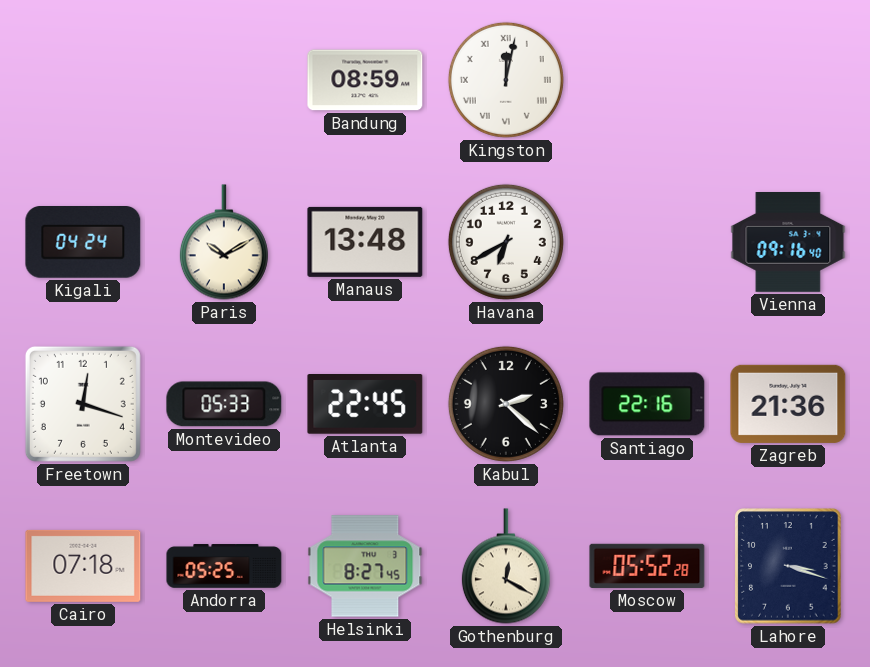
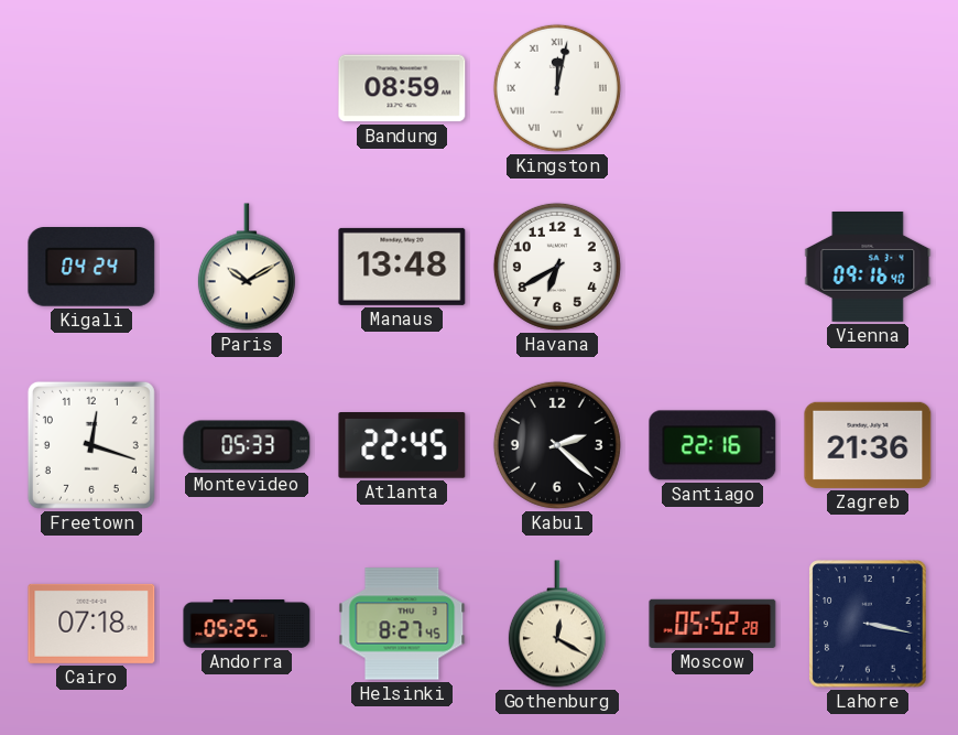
Lahore: 3:18 -> 3:17 (868, 624)
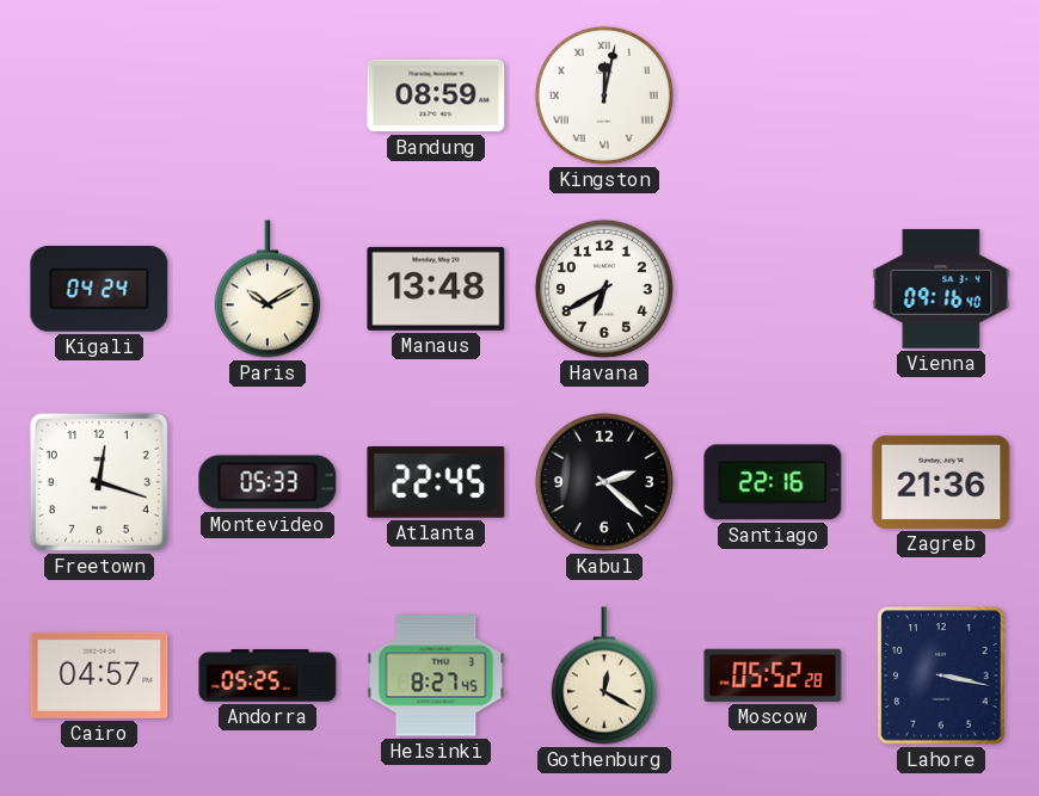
Cairo: 07:18 -> 04:57 (99, 675)
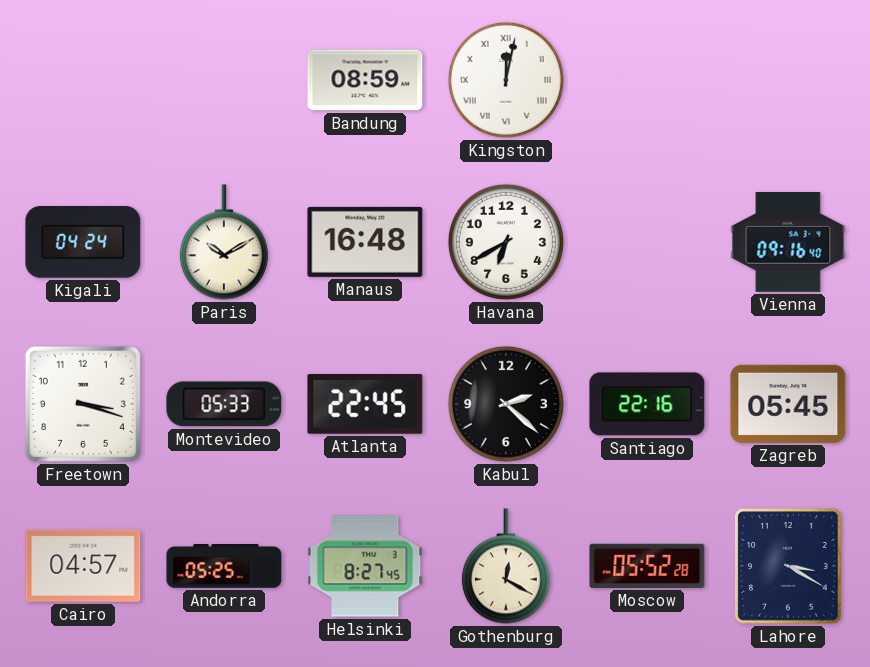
Manaus: 13:48 -> 16:48 (365, 242)
Freetown: 12:18 -> 3:18 (83, 404)
Zagreb: 21:36 -> 05:45 (788, 404)
Lahore: 3:17 -> 3:20 (788, 566)
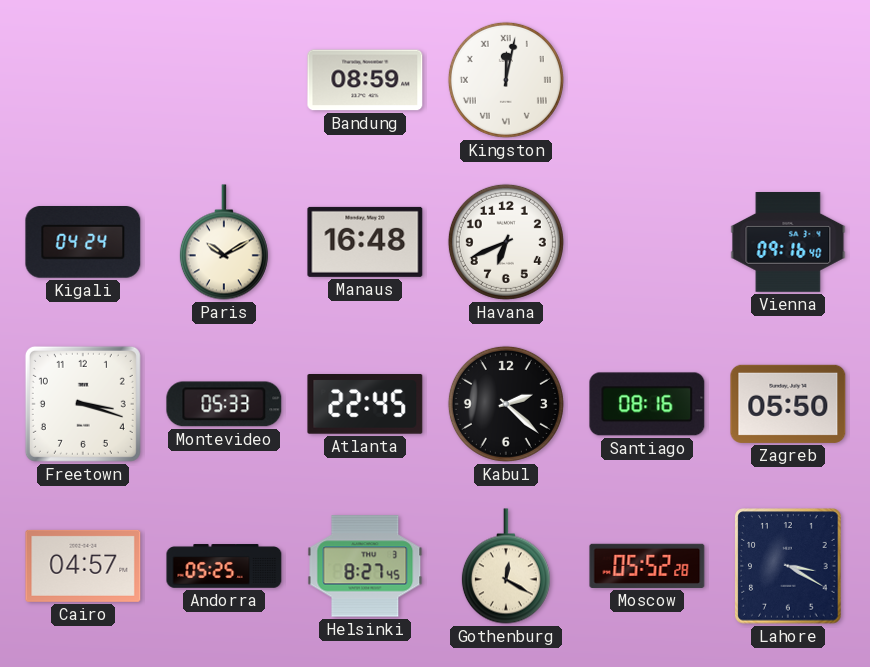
Havana: 6:40 -> 6:41 (506, 242)
Santiago: 22:16 -> 08:16 (647, 404)
Zagreb: 05:45 -> 05:50 (788, 404)
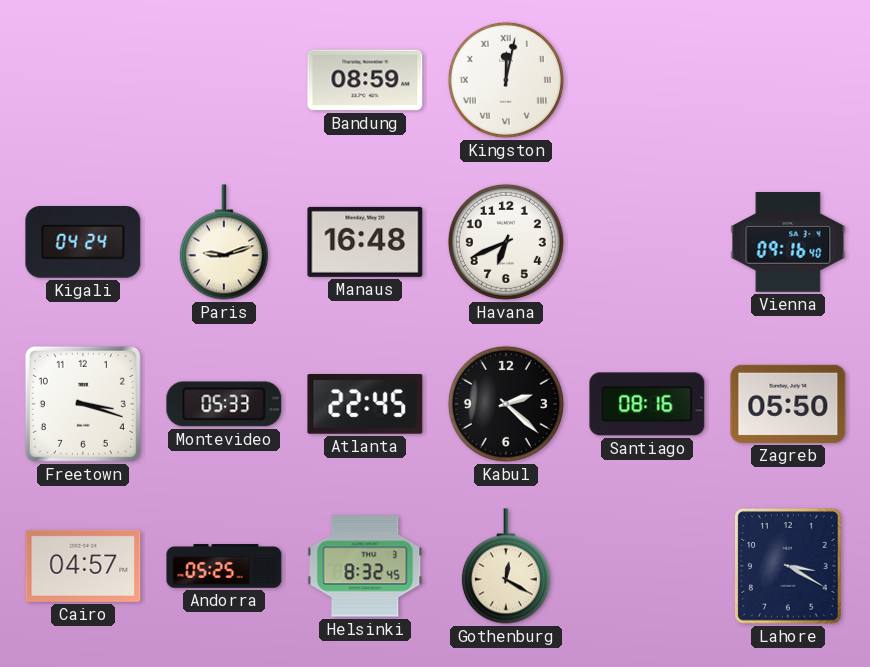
Paris: 10:10 -> 9:12 (224, 242)
Helsinki: 8:27 -> 8:32 (365, 566)
Moscow: 05:52 -> none (647, 566)
